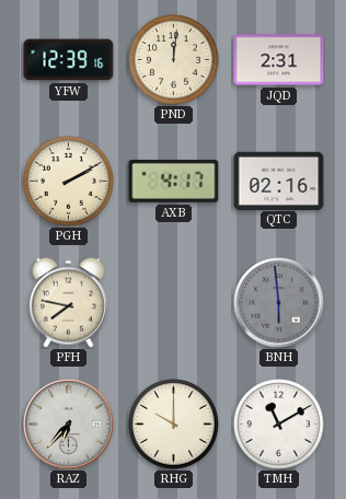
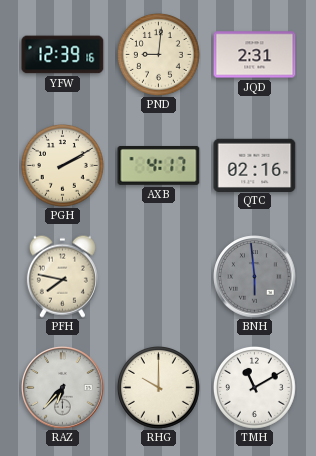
PND: 12:01 -> 9:01 (158, 54)
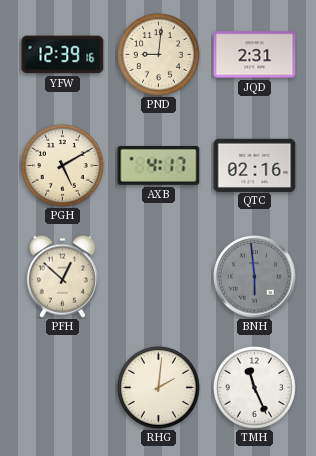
PGH: 2:10 -> 5:10 (62, 165)
PFH: 7:47 -> 12:52 (62, 276)
RAZ: 6:37 -> none (63, 388)
RHG: 10:00 -> 2:01 (158, 387)
TMH: 11:10 -> 11:26 (254, 387)
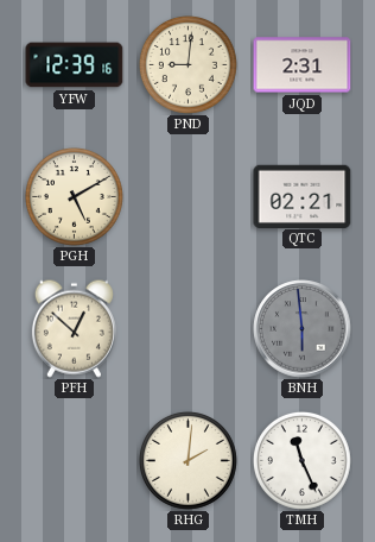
AXB: 4:17 -> none (159, 165)
QTC: 02:16 -> 02:21 (303, 196)
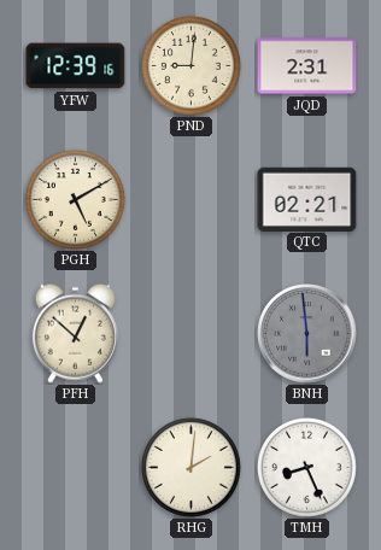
TMH: 11:26 -> 8:26 (306, 467)
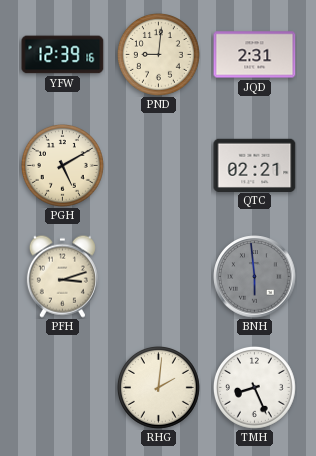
PFH: 12:52 -> 3:12 (62, 276)
